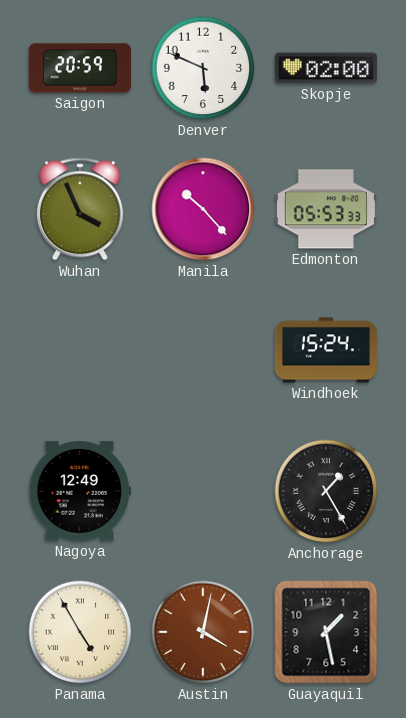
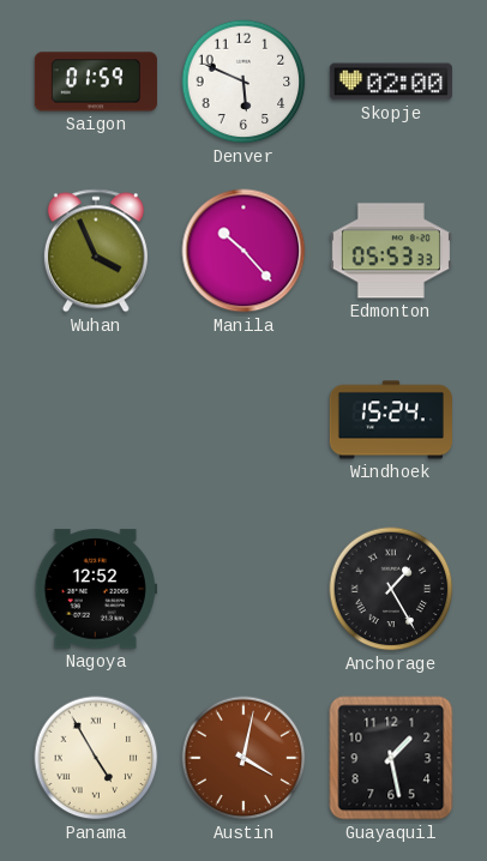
Saigon: 20:59 -> 01:59 (96, 82)
Nagoya: 12:49 -> 12:52 (96, 589)
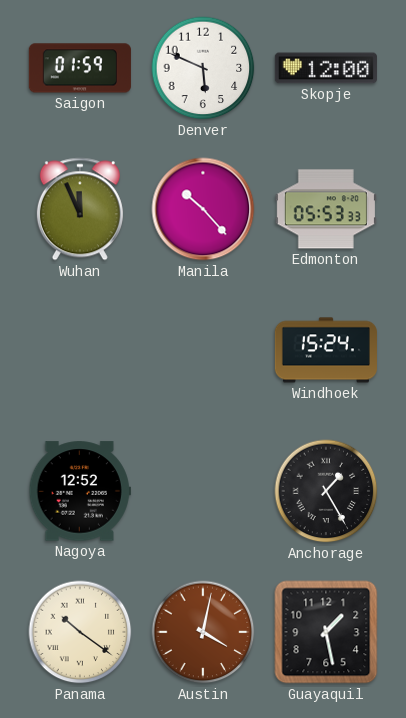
Skopje: 02:00 -> 12:00 (326, 68)
Wuhan: 3:56 -> 11:56 (80, 209)
Panama: 4:55 -> 10:21 (80, 632)
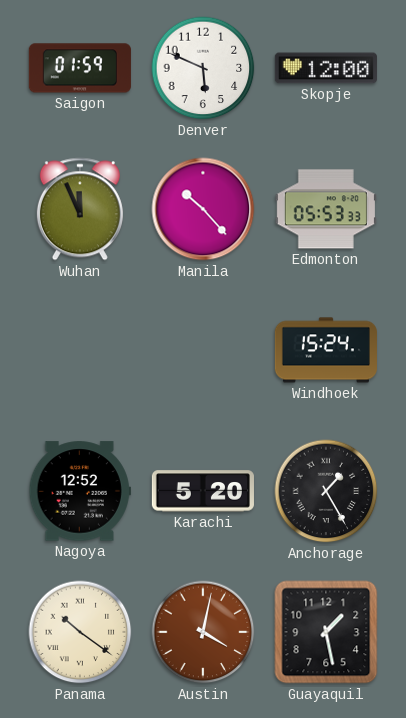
Karachi: none -> 5:20 (203, 491)
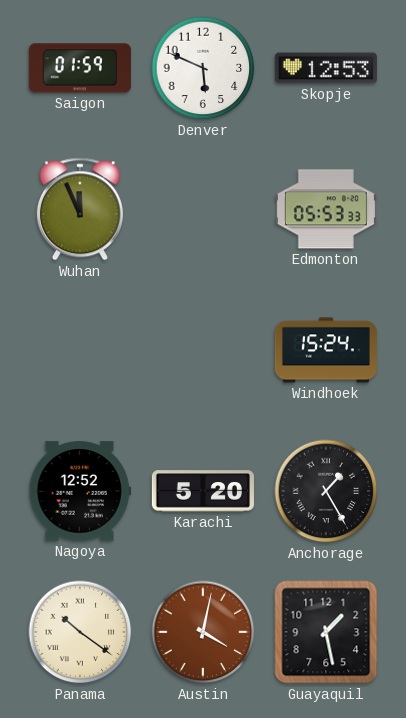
Skopje: 12:00 -> 12:53 (326, 68)
Manila: 10:23 -> none (203, 209)
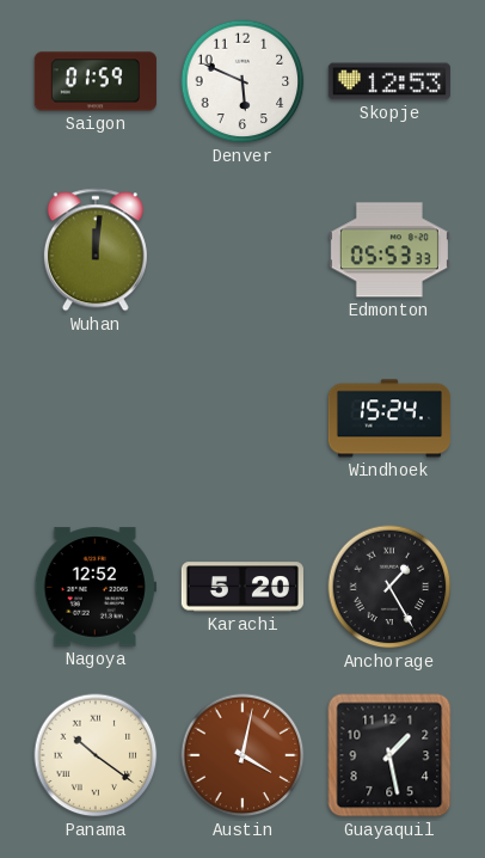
Wuhan: 11:56 -> 12:01 (96, 250)
